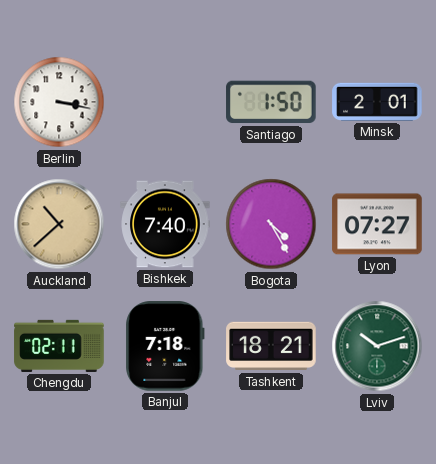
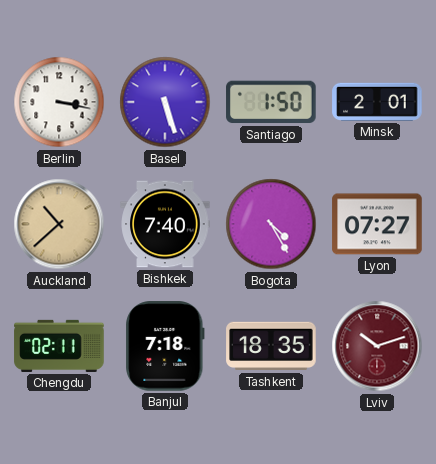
Basel: none -> 5:27 (165, 102)
Tashkent: 18:21 -> 18:35 (271, 346)
Lviv dial: green -> burgundy (377, 346)
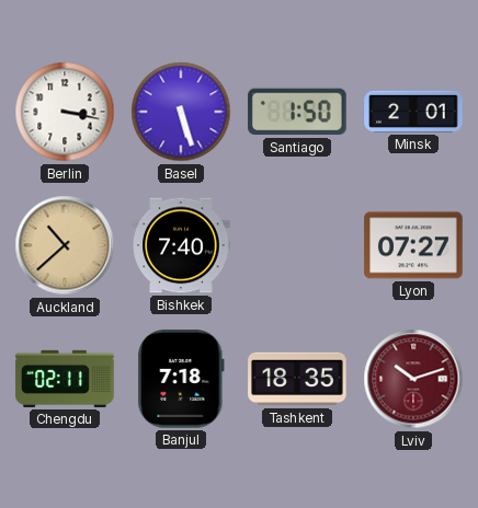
Bogota: 4:25 -> none (271, 224)
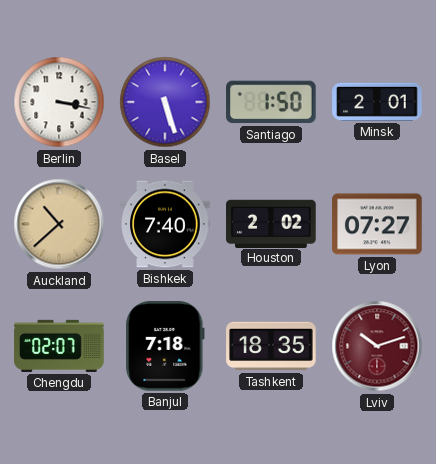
Houston: none -> 2:02 (271, 223)
Chengdu: 02:11 -> 02:07 (59, 346)
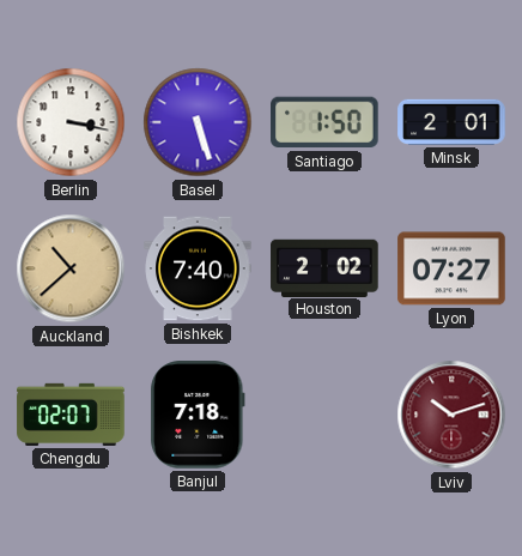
Tashkent: 18:35 -> none (271, 346)
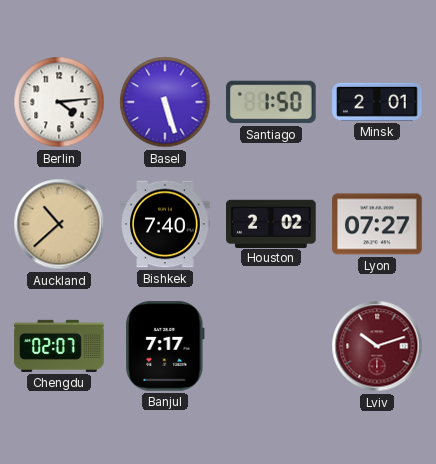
Berlin: 3:17 -> 4:14 (59, 102)
Banjul: 7:18 -> 7:17 (165, 346)
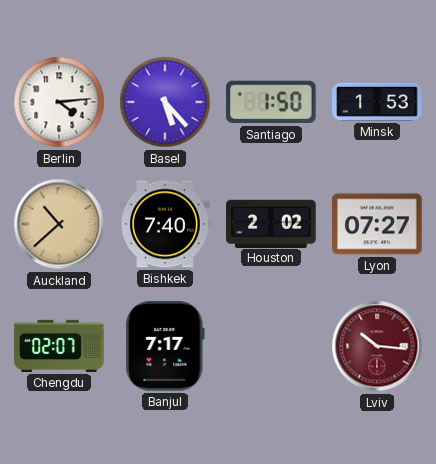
Basel: 5:27 -> 5:23 (165, 102)
Minsk: 2:01 -> 1:53 (377, 102)
Lviv: 10:12 -> 10:16 (377, 346)
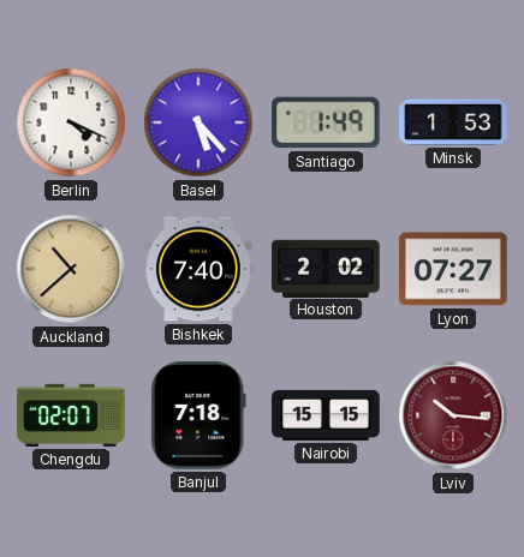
Berlin: 4:14 -> 4:19 (71, 122)
Santiago: 1:50 -> 1:49 (326, 122)
Banjul: 7:17 -> 7:18 (198, 415)
Nairobi: none -> 15:15 (326, 415)
